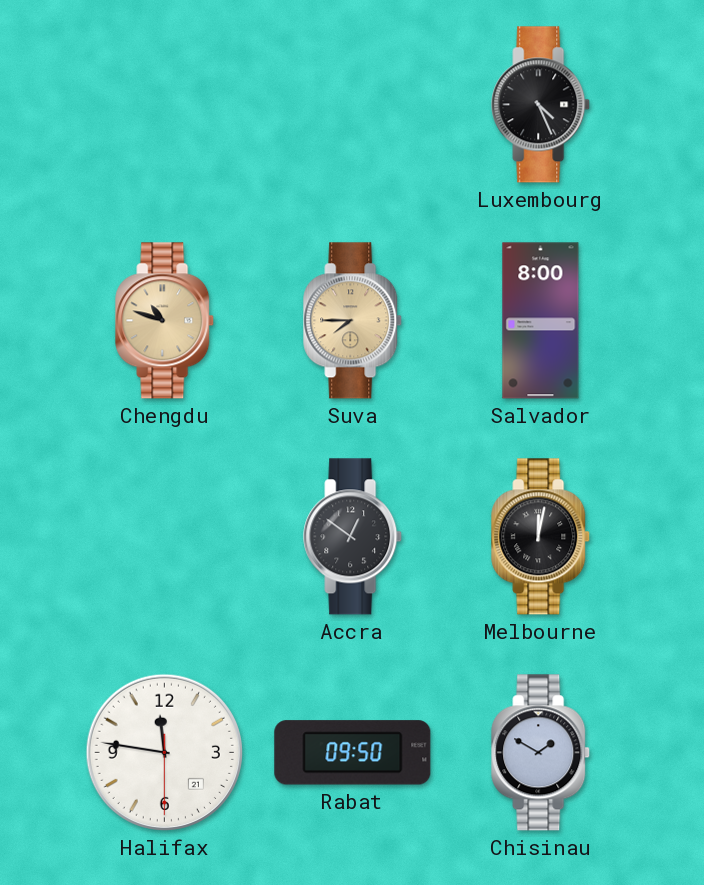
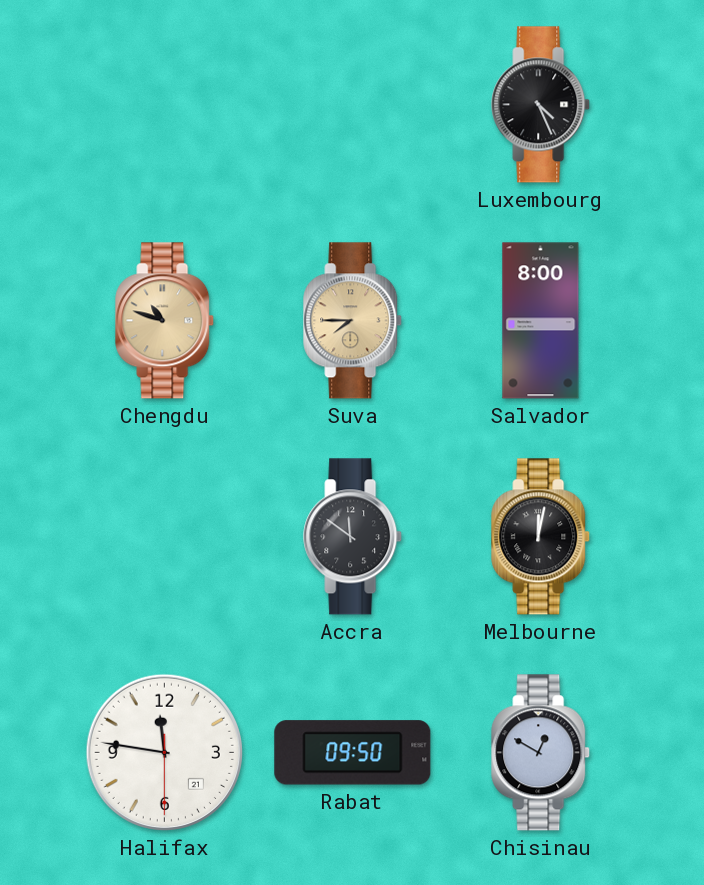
Accra: 12:51 -> 11:51 (353, 537)
Chisinau: 1:50 -> 12:50 (541, 753)
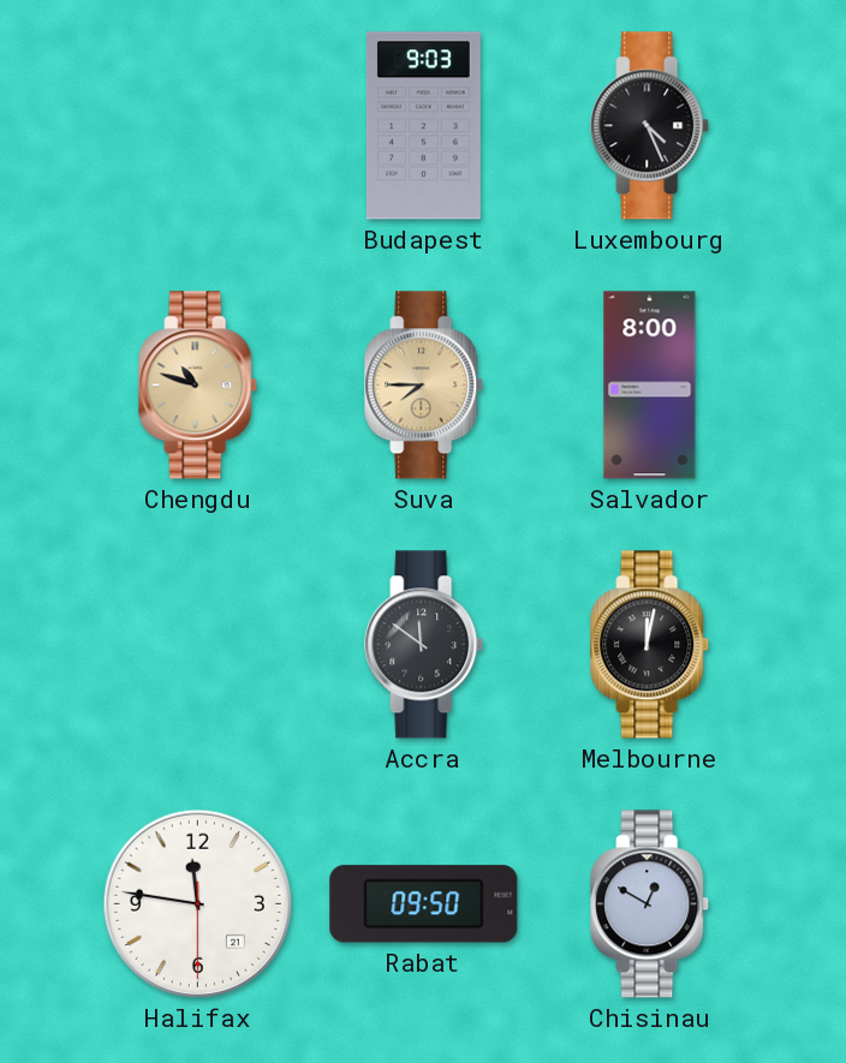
Budapest: none -> 9:03 (423, 126)
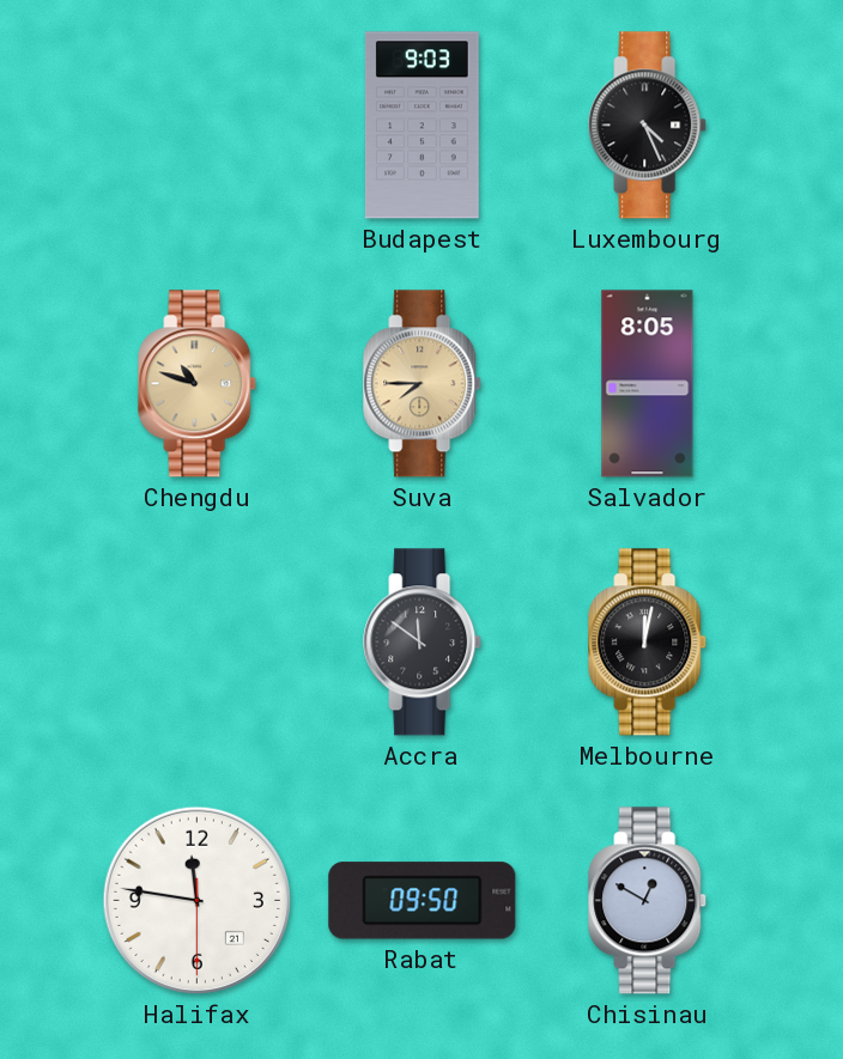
Salvador: 8:00 -> 8:05 (648, 384)
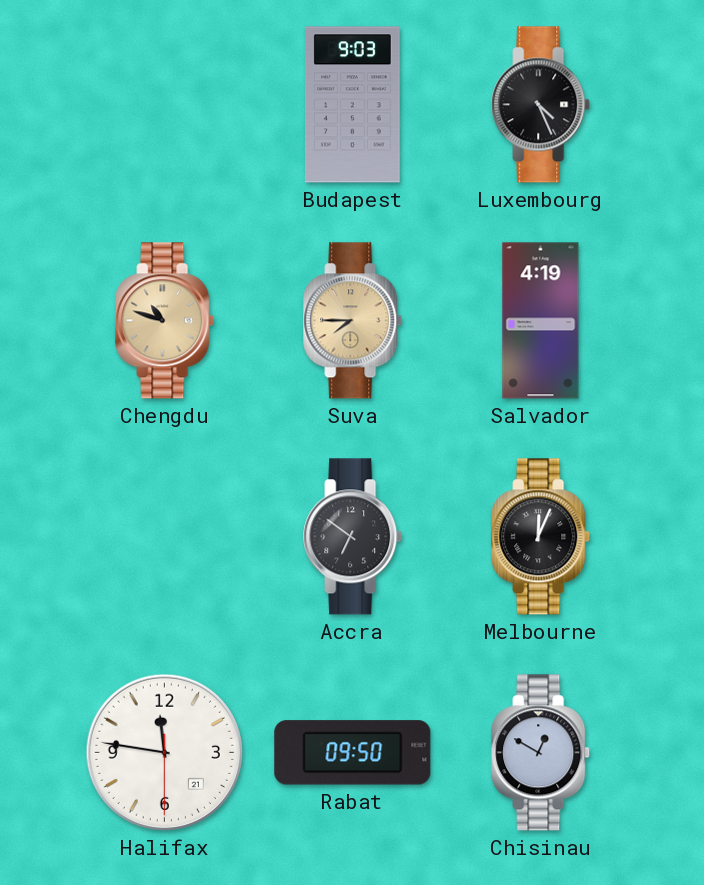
Salvador: 8:05 -> 4:19 (541, 321)
Accra: 11:51 -> 6:51 (353, 537)
Melbourne: 12:02 -> 12:04 (541, 537)
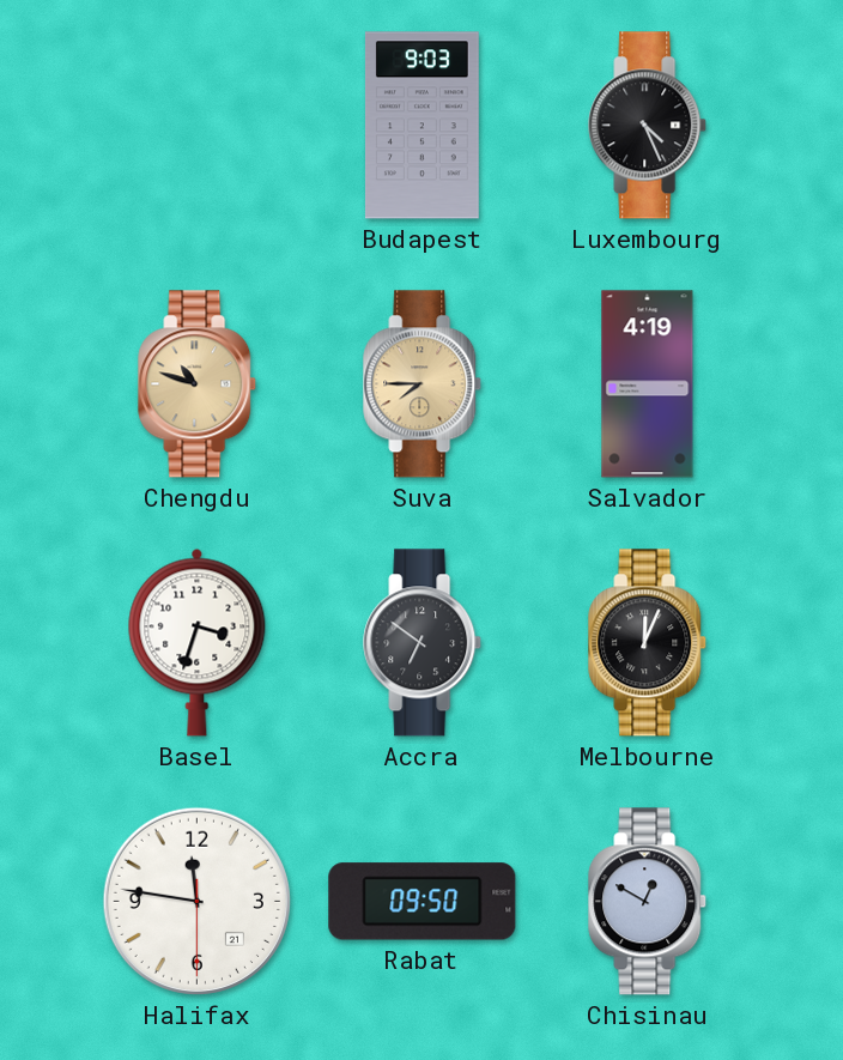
Basel: none -> 3:33 (198, 642)
